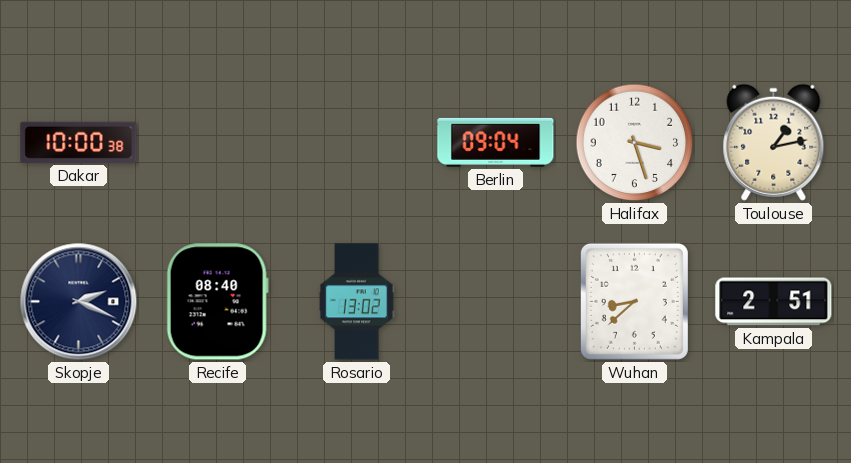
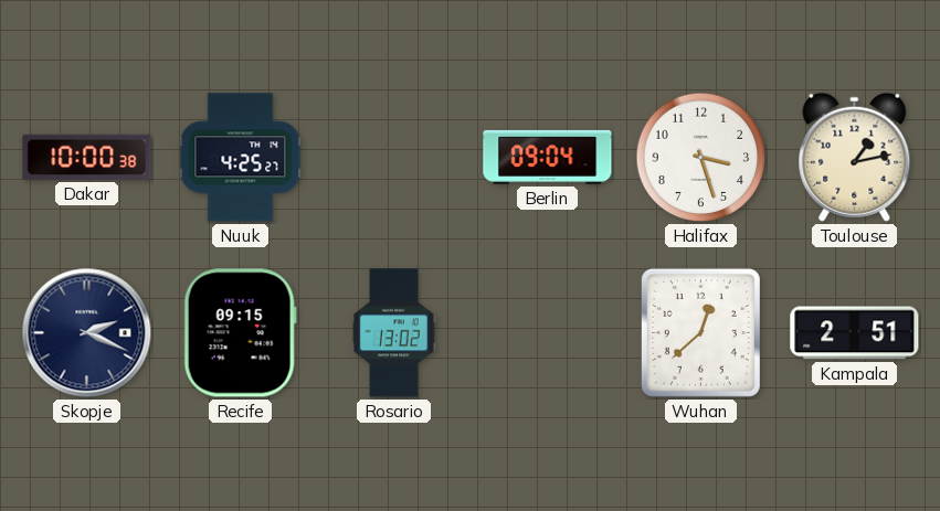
Nuuk: none -> 4:25 (241, 158)
Recife: 08:40 -> 09:15 (240, 333)
Wuhan: 8:38 -> 12:38 (700, 332)
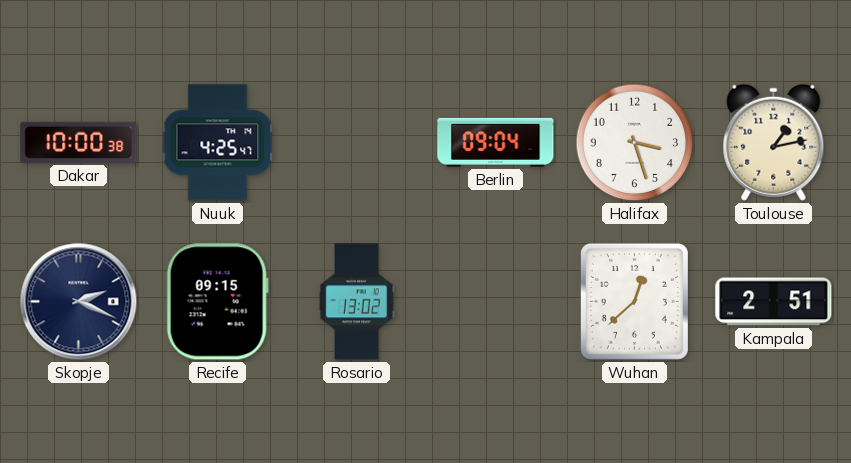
Nuuk: 4:25:27 -> 4:25:47 (218, 143)
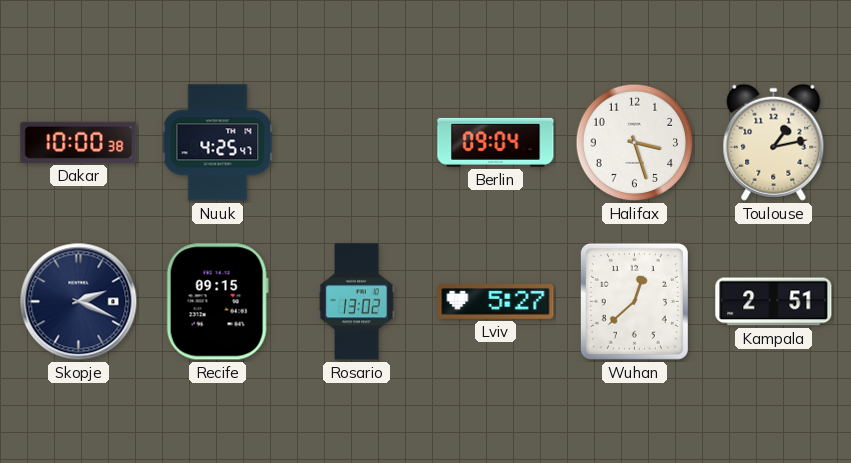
Lviv: none -> 5:27 (496, 302)
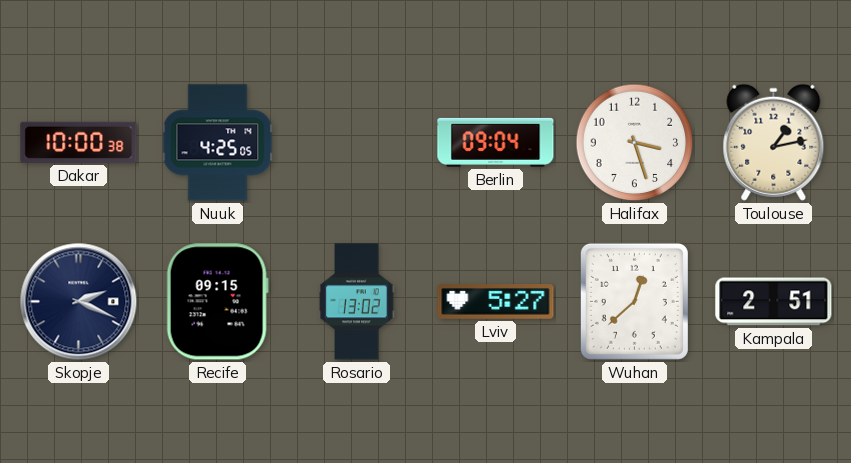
Nuuk: 4:25:47 -> 4:25:05 (218, 143)
